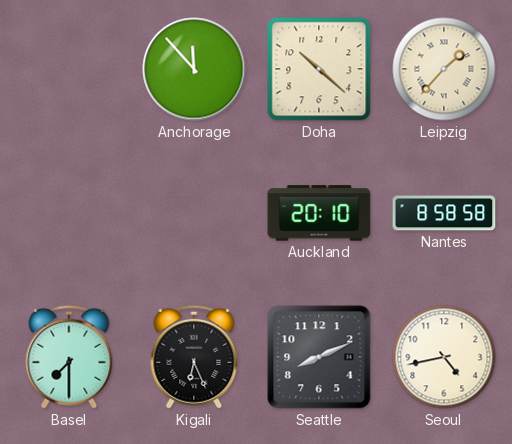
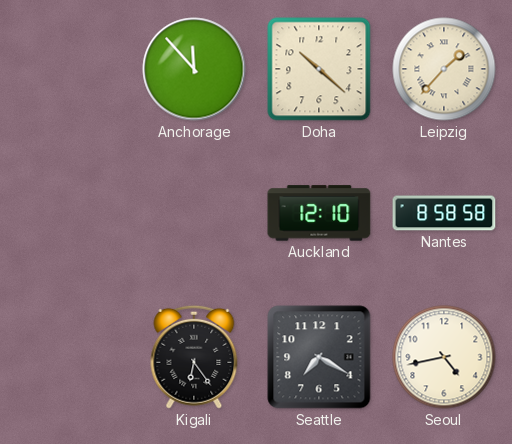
Auckland: 20:10 -> 12:10 (319, 213)
Basel: 7:30 -> none (69, 357)
Kigali: 6:26 -> 6:24 (194, 357)
Seattle: 8:11 -> 7:20 (319, 357)
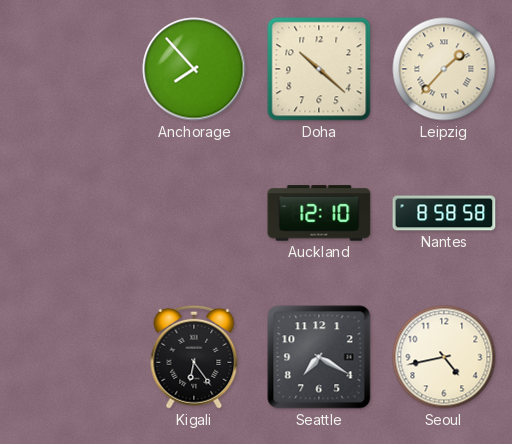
Anchorage: 11:53 -> 7:53 (194, 69)
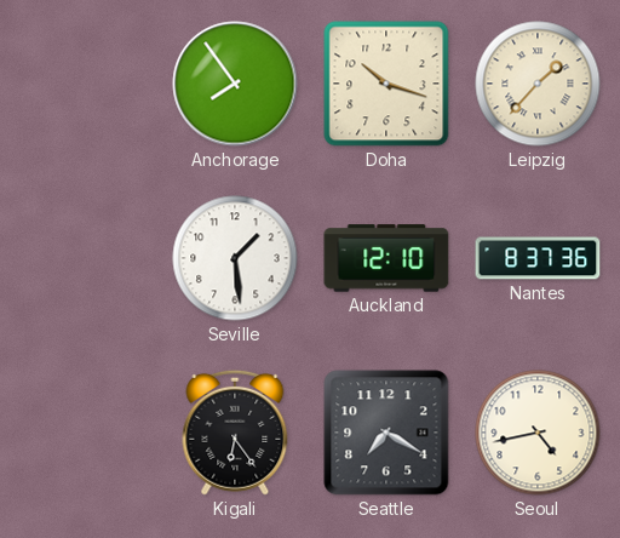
Anchorage: 7:53 -> 7:54 (235, 84)
Doha: 10:22 -> 10:18 (386, 84)
Seville: none -> 1:29 (235, 258)
Nantes: 8:58 -> 8:37 (538, 258)
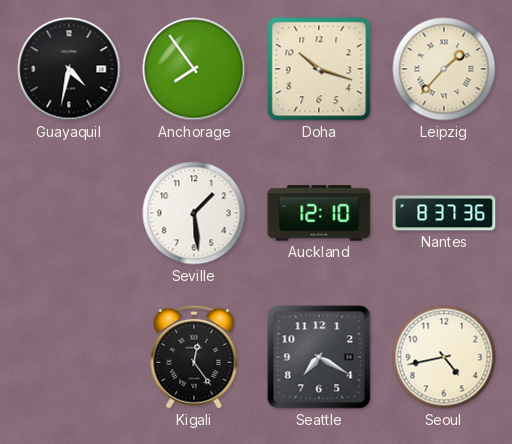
Guayaquil: none -> 4:32 (69, 69)
Kigali: 6:24 -> 12:24 (194, 357)
